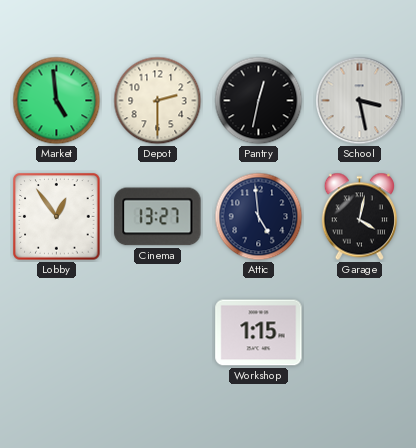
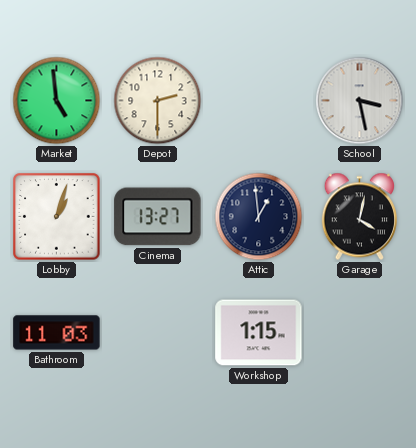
Pantry: 12:32 -> none (259, 101)
Lobby: 12:54 -> 1:03 (57, 217)
Attic: 4:59 -> 12:59 (259, 217)
Bathroom: none -> 11:03 (57, 333)
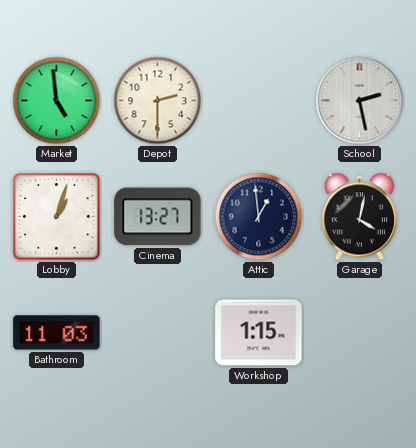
School: 3:28 -> 2:28 (360, 101)
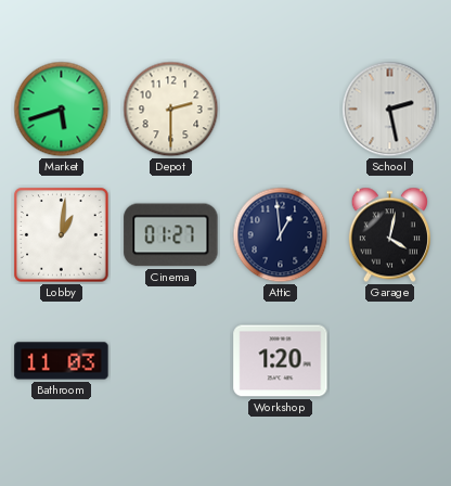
Market: 4:59 -> 5:42 (62, 110)
Lobby: 1:03 -> 1:01 (62, 235)
Cinema: 13:27 -> 01:27 (171, 235)
Workshop: 1:15 -> 1:20 (281, 361)
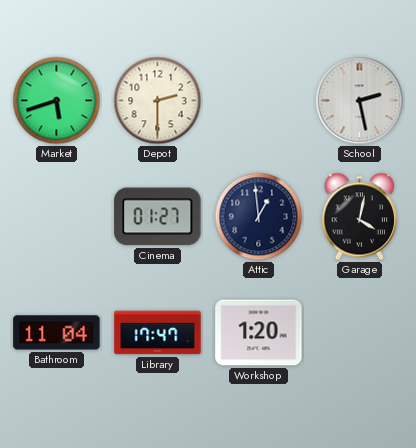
Lobby: 1:01 -> none (62, 235)
Bathroom: 11:03 -> 11:04 (57, 333)
Library: none -> 17:47 (158, 333)
